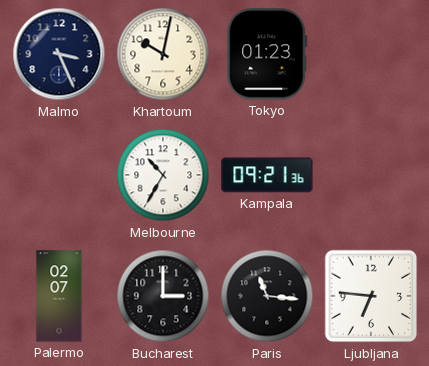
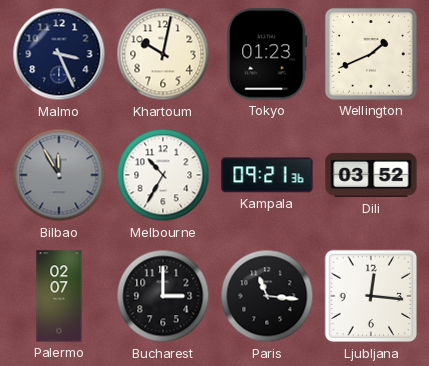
Wellington: none -> 1:41 (371, 54)
Bilbao: none -> 11:55 (59, 175)
Dili: none -> 03:52 (371, 175)
Ljubljana: 6:46 -> 12:16 (371, 296)
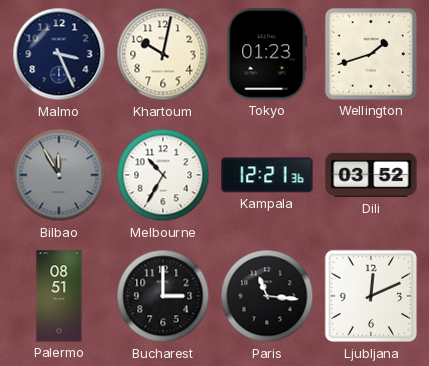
Wellington: 1:41 -> 1:42 (371, 54)
Kampala: 09:21 -> 12:21 (267, 175)
Palermo: 02:07 -> 08:51 (59, 296)
Ljubljana: 12:16 -> 12:11 (371, 296)
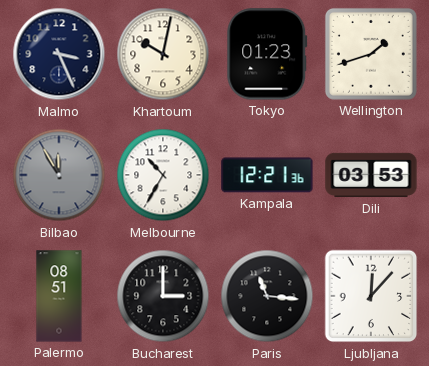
Dili: 03:52 -> 03:53 (371, 175)
Ljubljana: 12:11 -> 12:07 (371, 296)
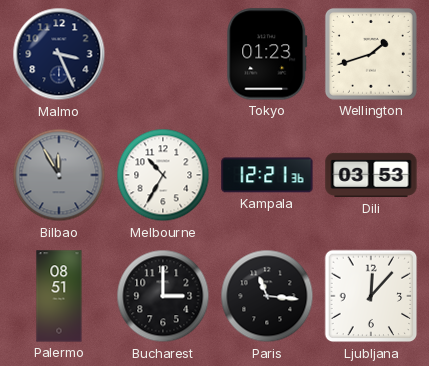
Khartoum: 10:02 -> none (163, 54)
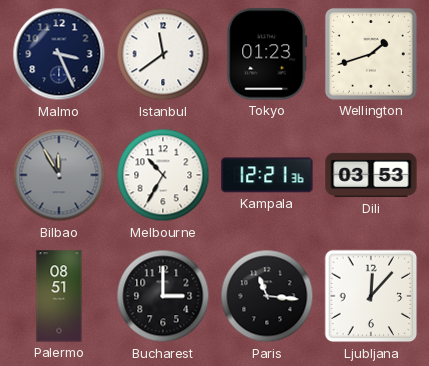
Istanbul: none -> 11:39 (163, 54)
